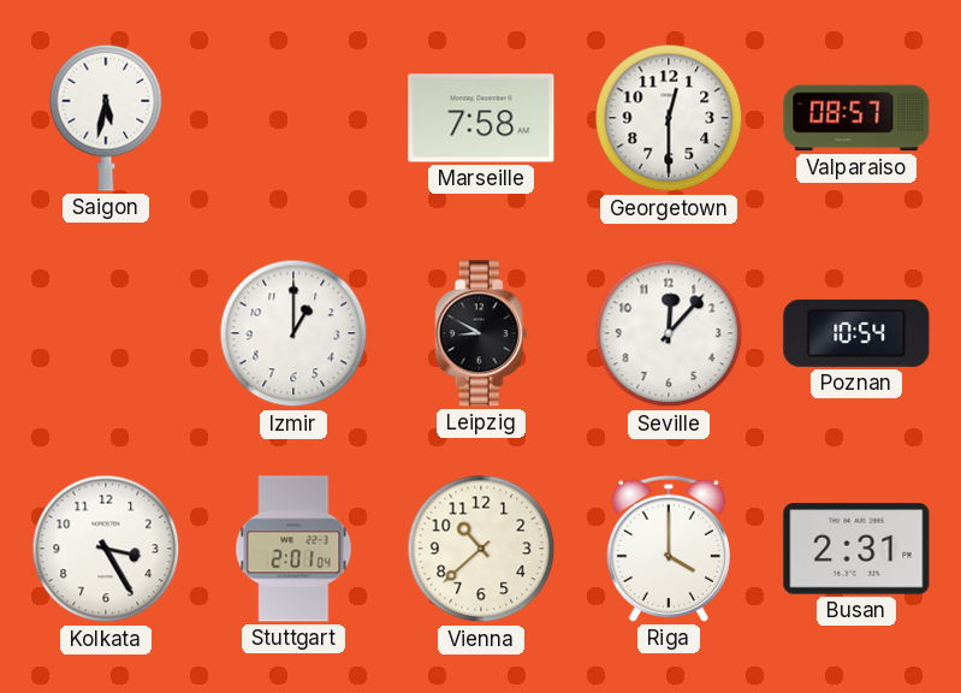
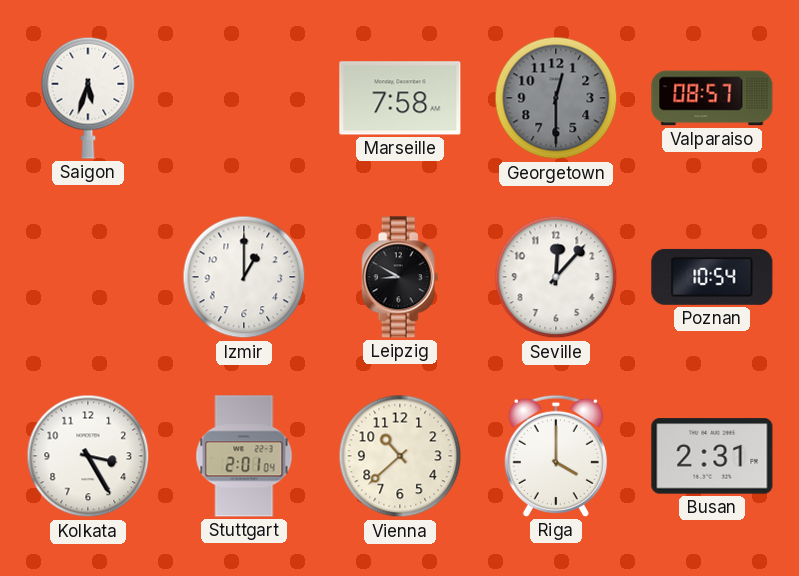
Saigon: 5:32 -> 5:33 (88, 98)
Georgetown dial: white -> grey (556, 98)
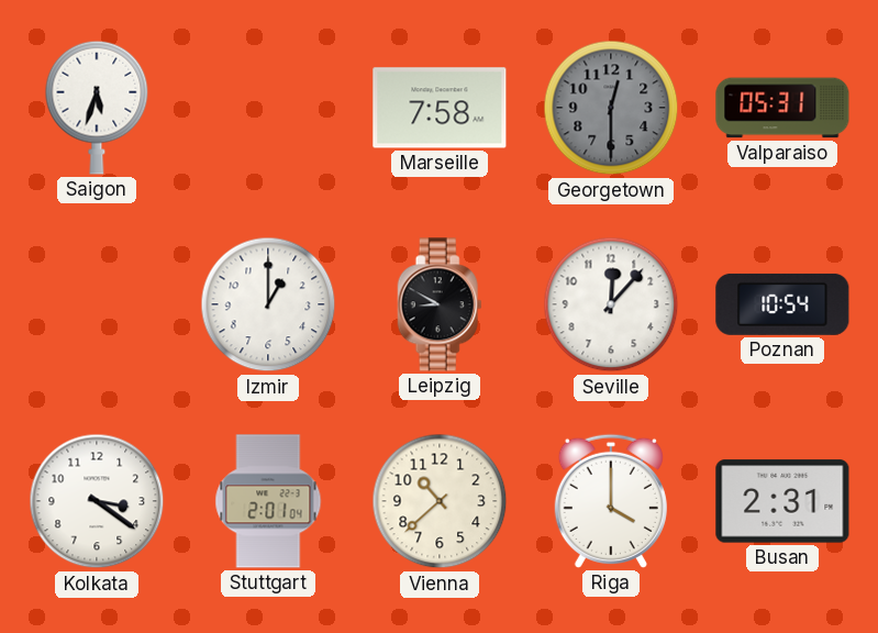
Valparaiso: 08:57 -> 05:31 (782, 108)
Kolkata: 3:25 -> 3:21 (97, 501)
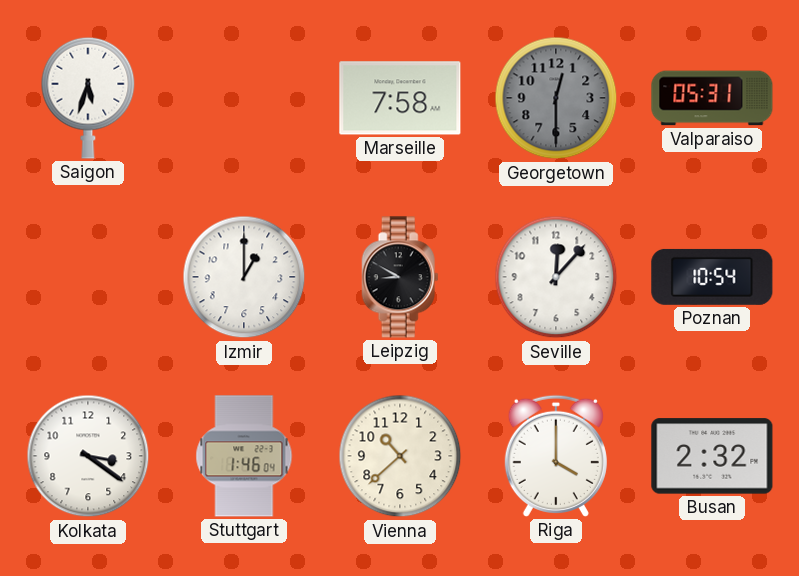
Stuttgart: 2:01 -> 1:46 (244, 456)
Busan: 2:31 -> 2:32 (712, 456)
